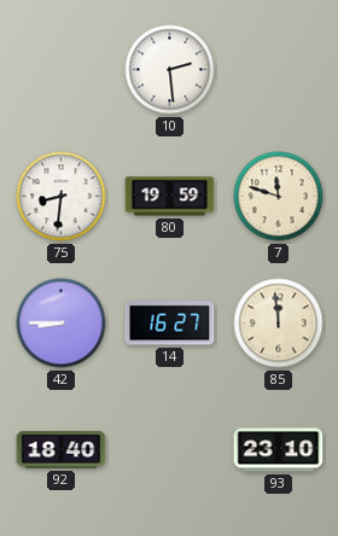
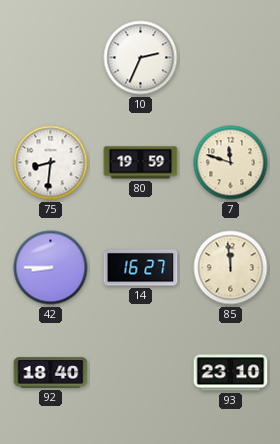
10: 2:29 -> 2:34 (141, 58)
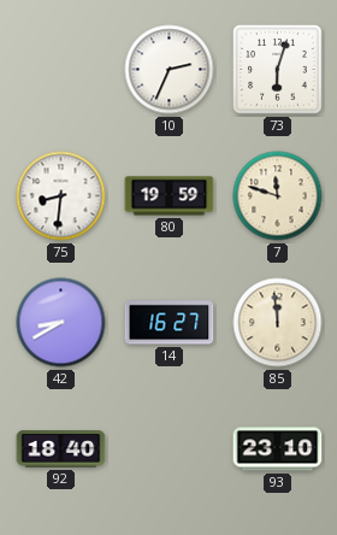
73: none -> 6:03 (278, 70)
42: 8:45 -> 8:40 (61, 323)
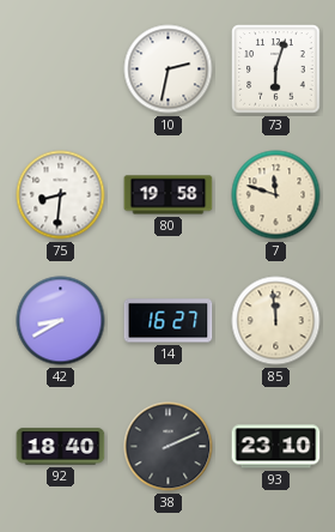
10: 2:34 -> 2:32 (169, 69)
80: 19:59 -> 19:58 (169, 195)
38: none -> 2:11 (169, 447)
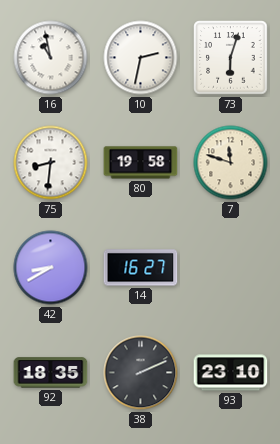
16: none -> 10:58 (51, 58)
85: 11:59 -> none (276, 321)
92: 18:40 -> 18:35 (51, 373)
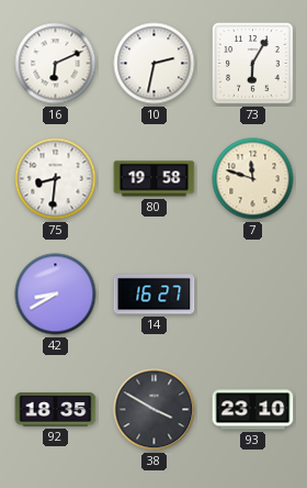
16: 10:58 -> 6:11 (56, 64)
73: 6:03 -> 6:05 (253, 64)
38: 2:11 -> 3:50 (155, 410)
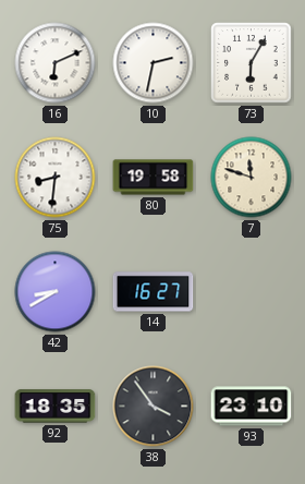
38: 3:50 -> 3:54 (154, 407)
